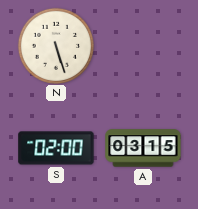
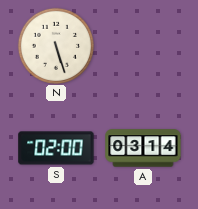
A: 03:15 -> 03:14 (143, 148)
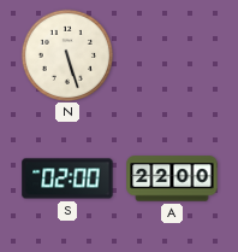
A: 03:14 -> 22:00 (172, 178)
